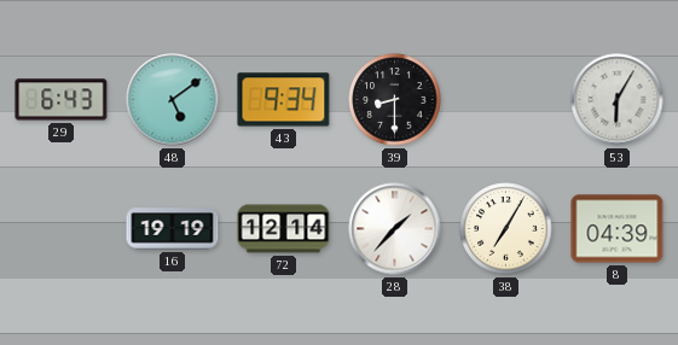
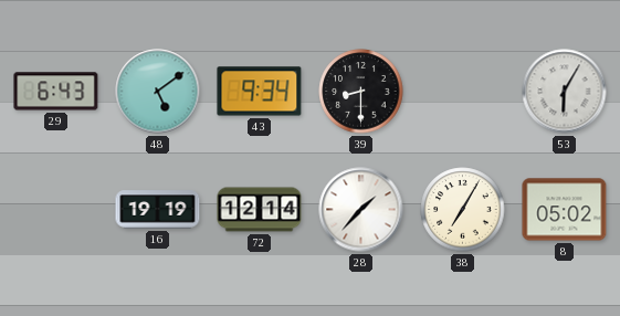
8: 04:39 -> 05:02 (565, 210)
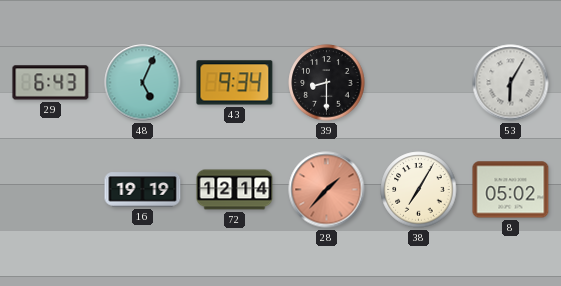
48: 5:09 -> 5:04 (143, 83)
28 dial: white -> salmon (327, 190)
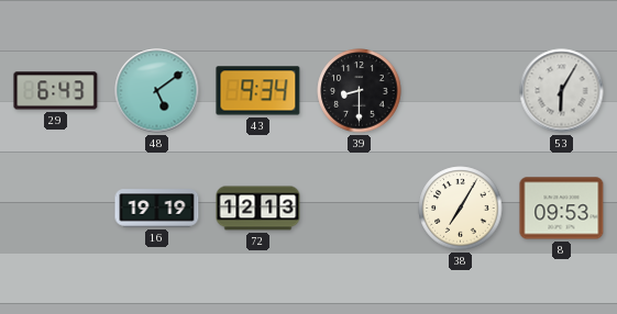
48: 5:04 -> 5:09 (157, 91)
72: 12:14 -> 12:13 (258, 209)
28: 1:37 -> none (327, 190)
8: 05:02 -> 09:53 (562, 209)
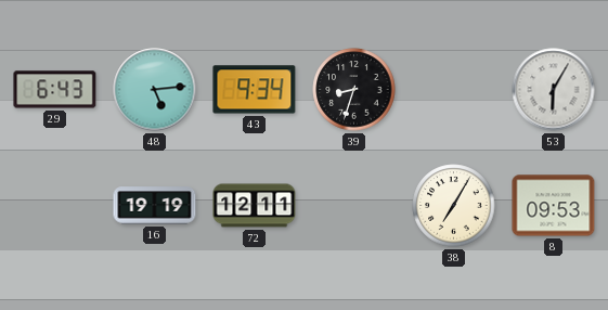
48: 5:09 -> 5:14 (155, 90)
39: 8:30 -> 8:33 (354, 90)
72: 12:13 -> 12:11 (255, 206)
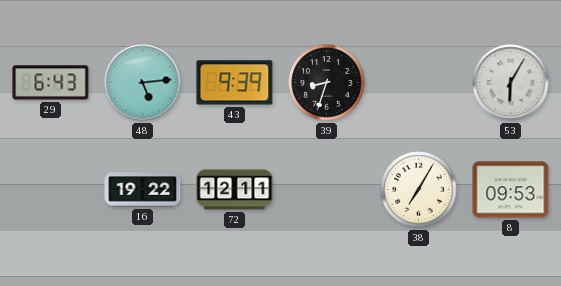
43: 9:34 -> 9:39 (235, 83)
16: 19:19 -> 19:22 (143, 190)
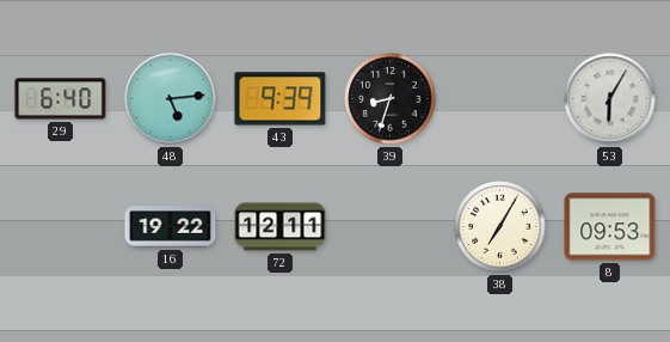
29: 6:43 -> 6:40 (61, 99)
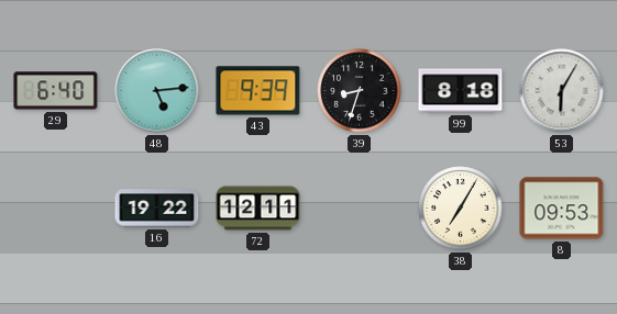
99: none -> 8:18 (461, 91)
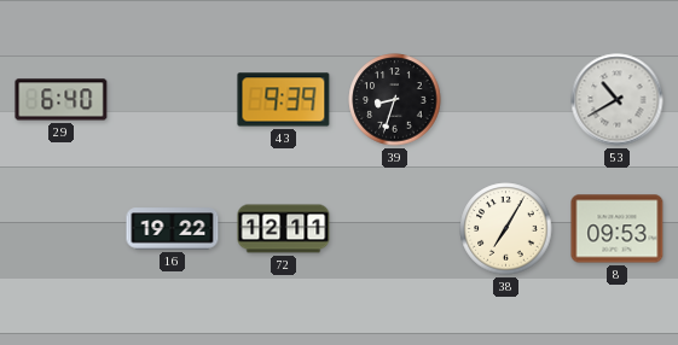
48: 5:14 -> none (157, 91)
99: 8:18 -> none (461, 91)
53: 6:05 -> 10:40 (618, 100)
